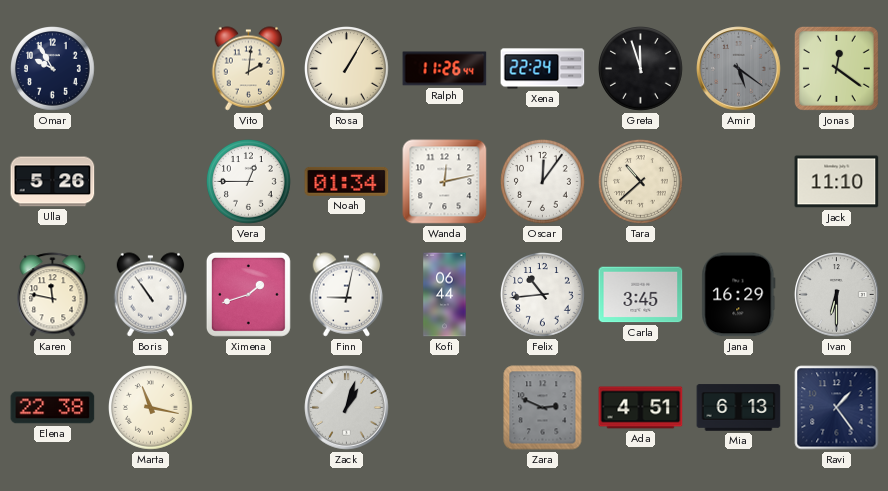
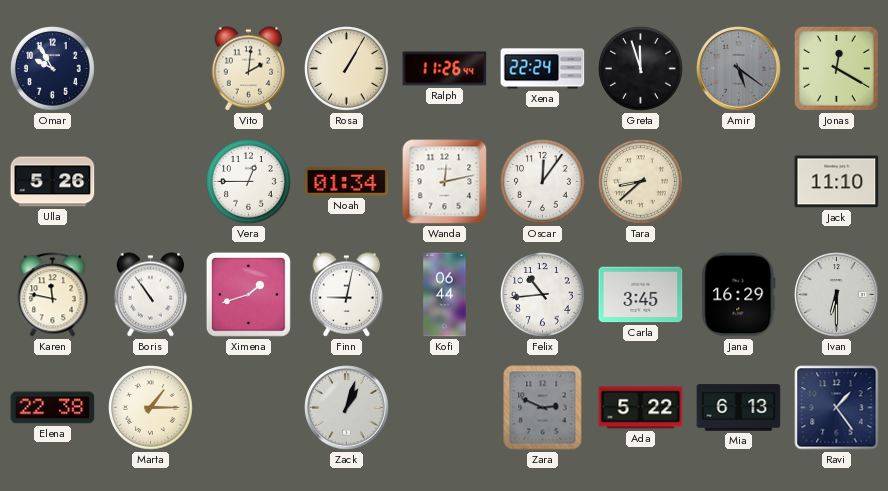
Jonas: 12:21 -> 12:20 (836, 68)
Tara: 10:38 -> 8:38 (641, 182)
Marta: 11:17 -> 1:15 (151, 408)
Ada: 4:51 -> 5:22 (641, 408)
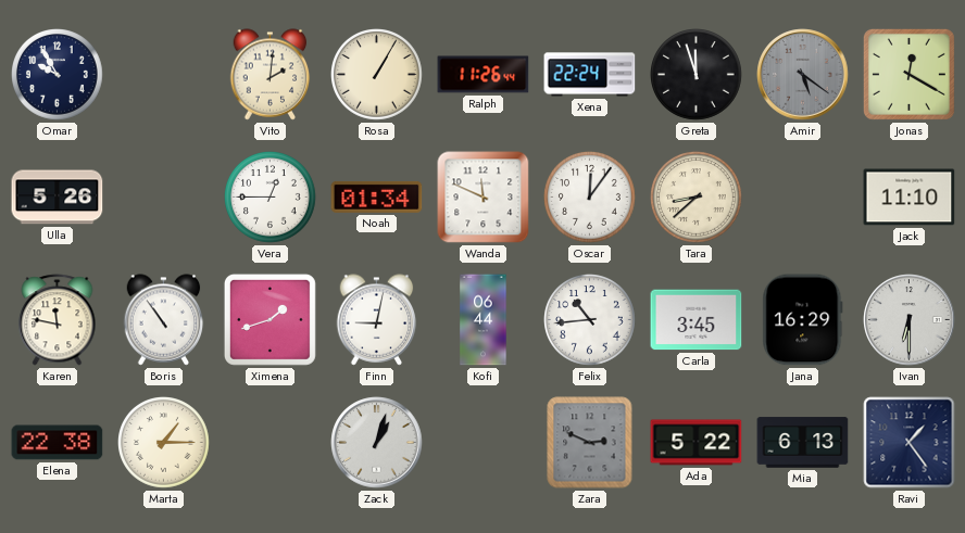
Wanda: 12:13 -> 11:49 (484, 198)
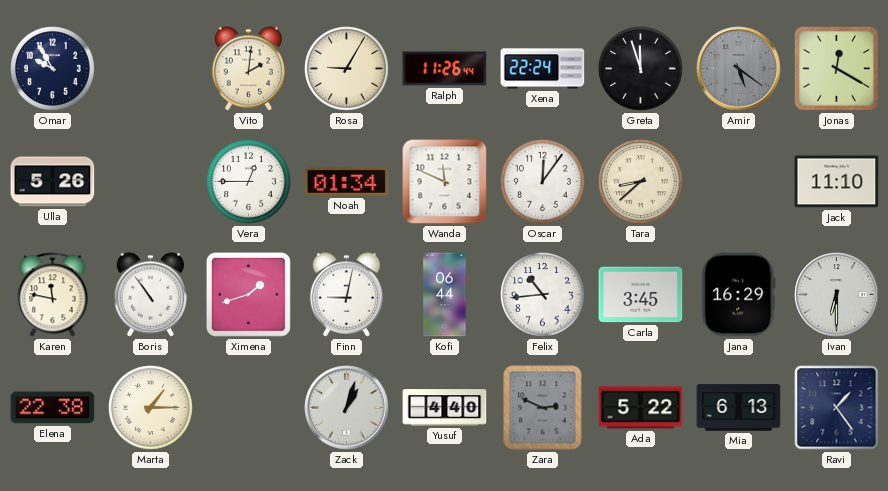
Rosa: 1:05 -> 9:05 (347, 69)
Yusuf: none -> 4:40 (445, 408)
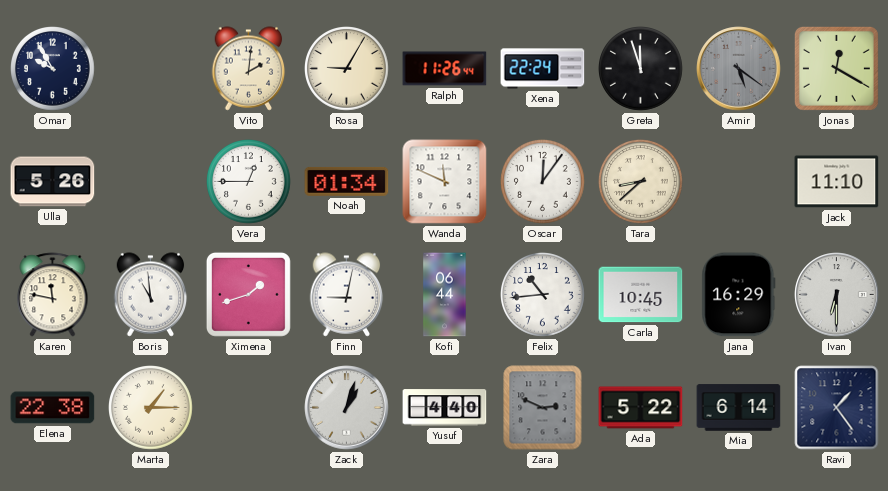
Boris: 10:54 -> 10:59 (151, 295)
Carla: 3:45 -> 10:45 (641, 295)
Mia: 6:13 -> 6:14 (739, 408)
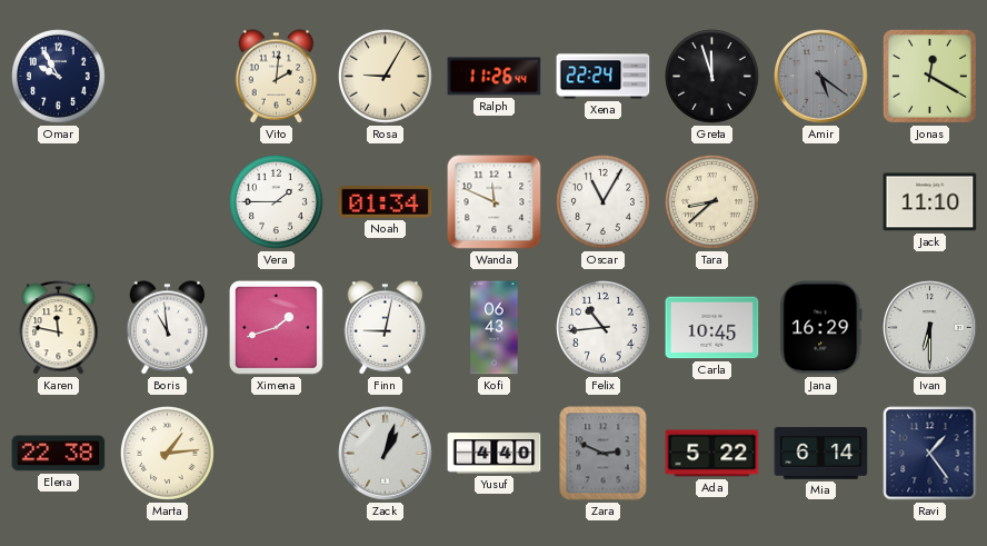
Ulla: 5:26 -> none (53, 182)
Vera: 12:45 -> 1:45 (277, 202)
Oscar: 12:06 -> 11:05 (604, 202)
Kofi: 06:44 -> 06:43 (495, 328)
Marta: 1:15 -> 1:14 (168, 454)
